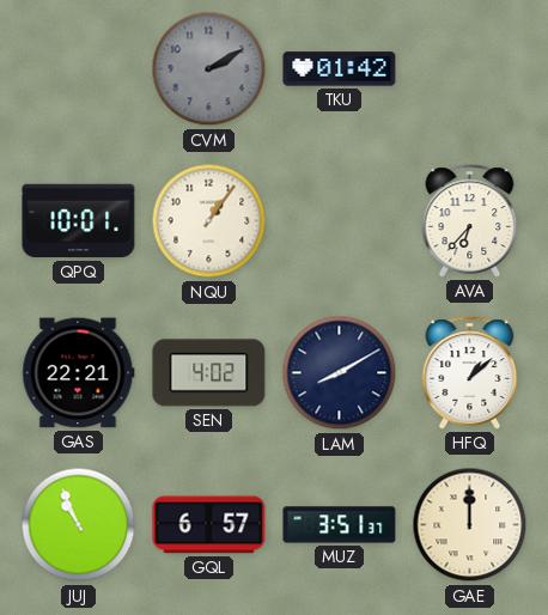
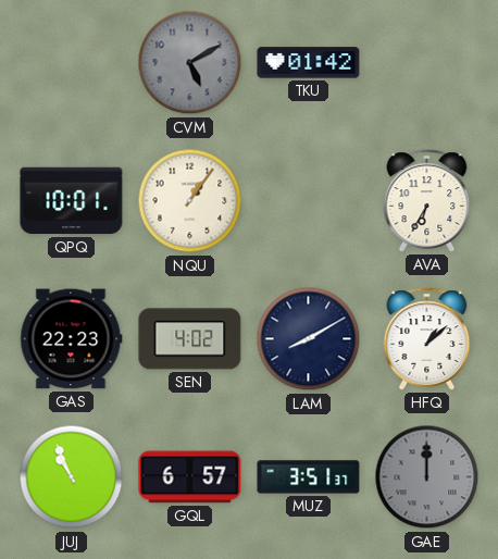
CVM: 2:10 -> 5:10 (190, 63)
AVA: 6:37 -> 6:35 (427, 201)
GAS: 22:21 -> 22:23 (72, 339)
GAE dial: cream -> grey (427, 477)
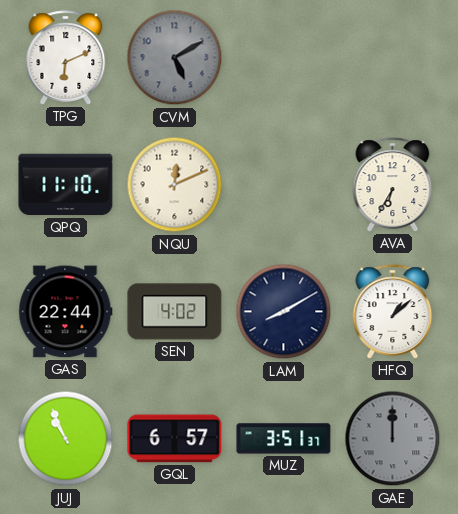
TPG: none -> 6:11 (66, 58)
TKU: 01:42 -> none (309, 63)
QPQ: 10:01 -> 11:10 (66, 185)
NQU: 1:06 -> 12:11 (175, 185)
GAS: 22:23 -> 22:44 (66, 312)
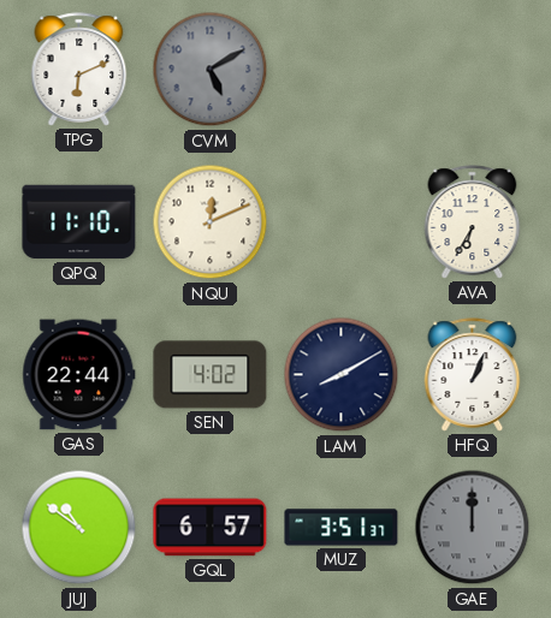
HFQ: 1:08 -> 1:04 (473, 375)
JUJ: 10:56 -> 10:51 (79, 528)
